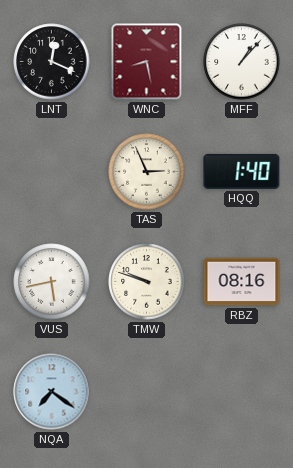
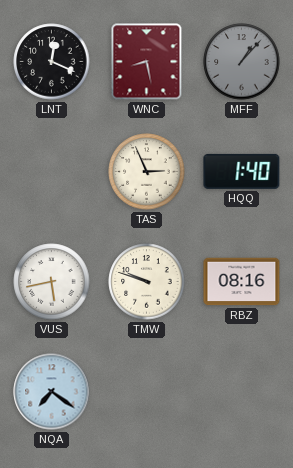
MFF dial: white -> grey (242, 62)
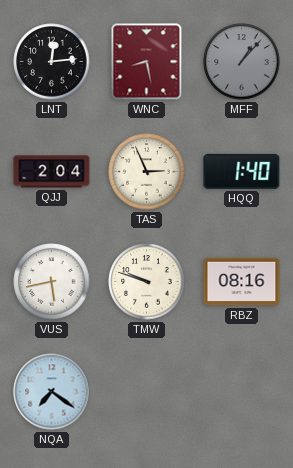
LNT: 12:19 -> 12:14 (52, 62)
QJJ: none -> 2:04 (52, 172)
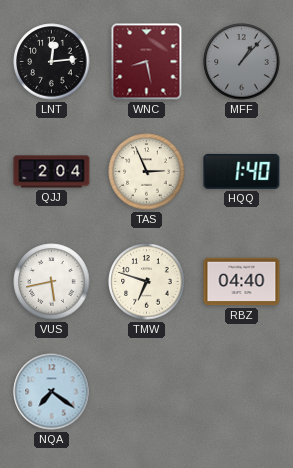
TMW: 9:48 -> 6:48 (147, 282)
RBZ: 08:16 -> 04:40 (242, 282)
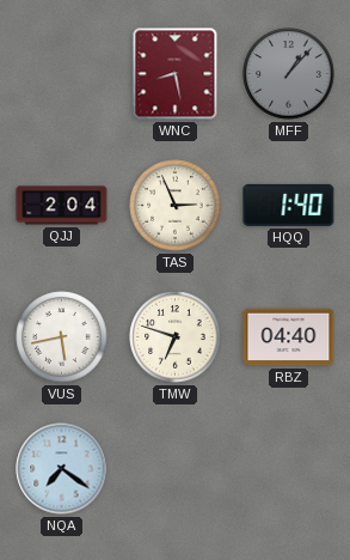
LNT: 12:14 -> none (52, 62)
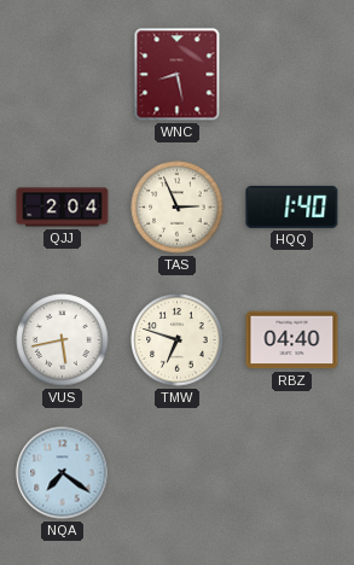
MFF: 1:07 -> none (289, 74)
